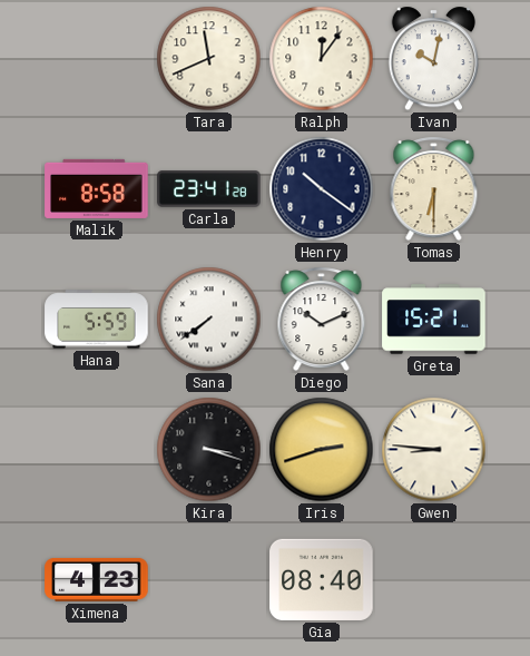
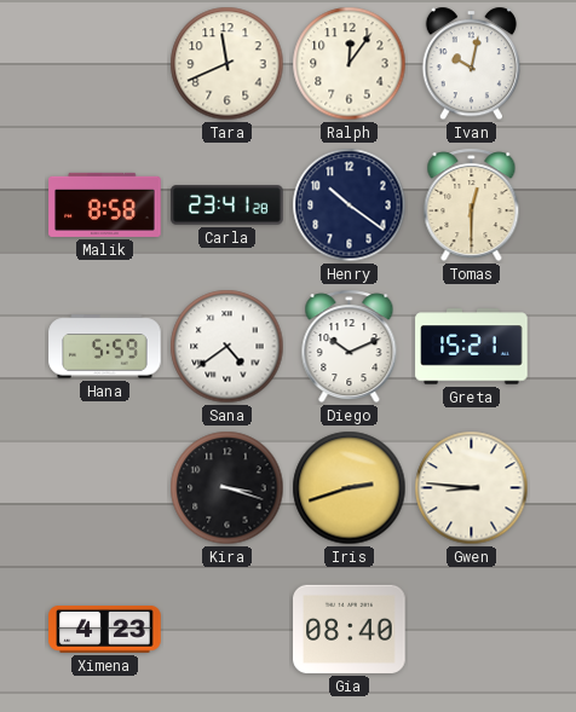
Tomas: 6:30 -> 12:30 (472, 206)
Sana: 7:39 -> 4:39 (227, 347)
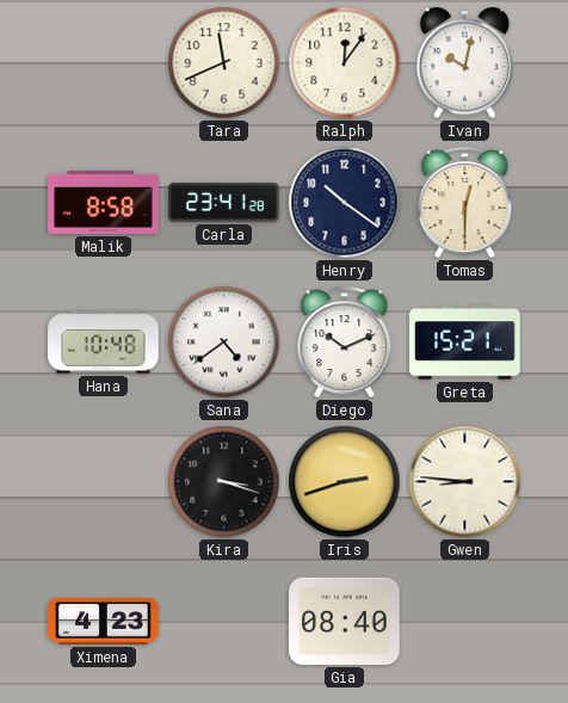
Hana: 5:59 -> 10:48 (104, 343)
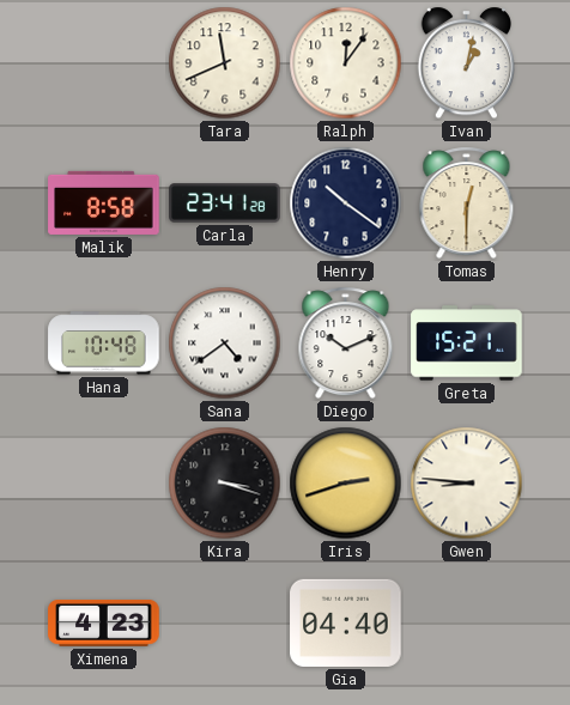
Ivan: 10:02 -> 1:02 (466, 63)
Gia: 08:40 -> 04:40 (346, 622)
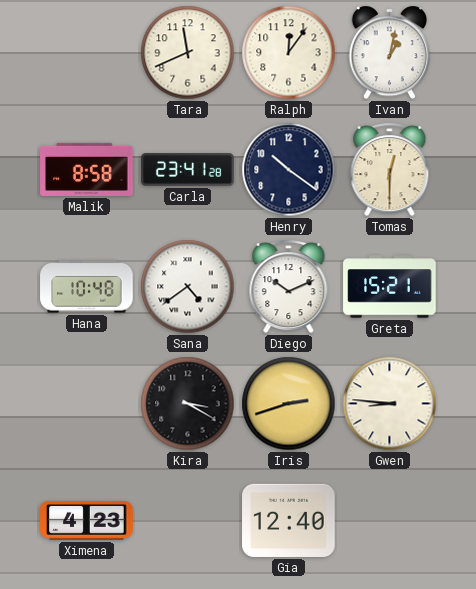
Kira: 3:18 -> 3:20 (188, 404)
Gia: 04:40 -> 12:40 (289, 520)
